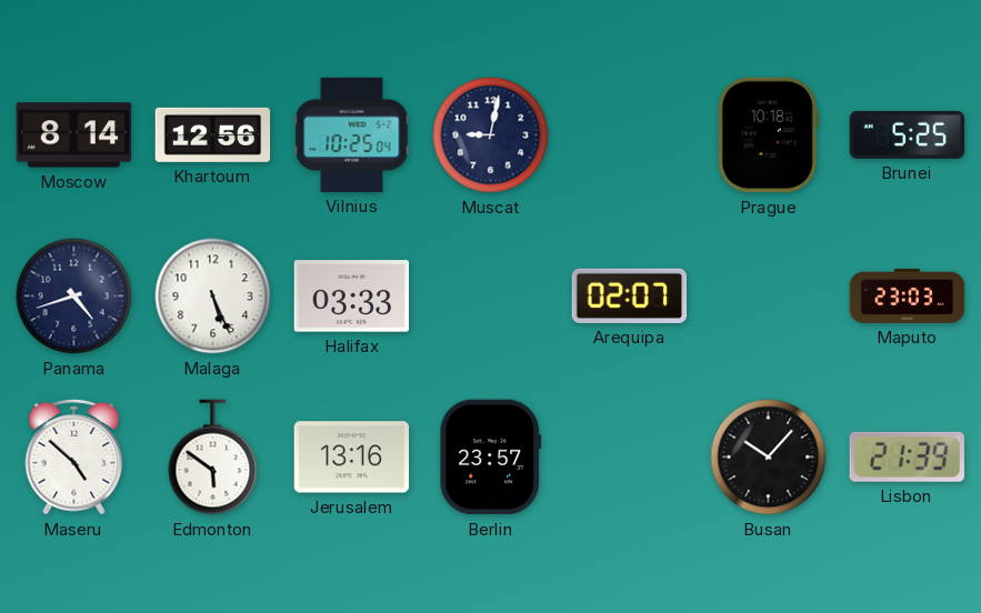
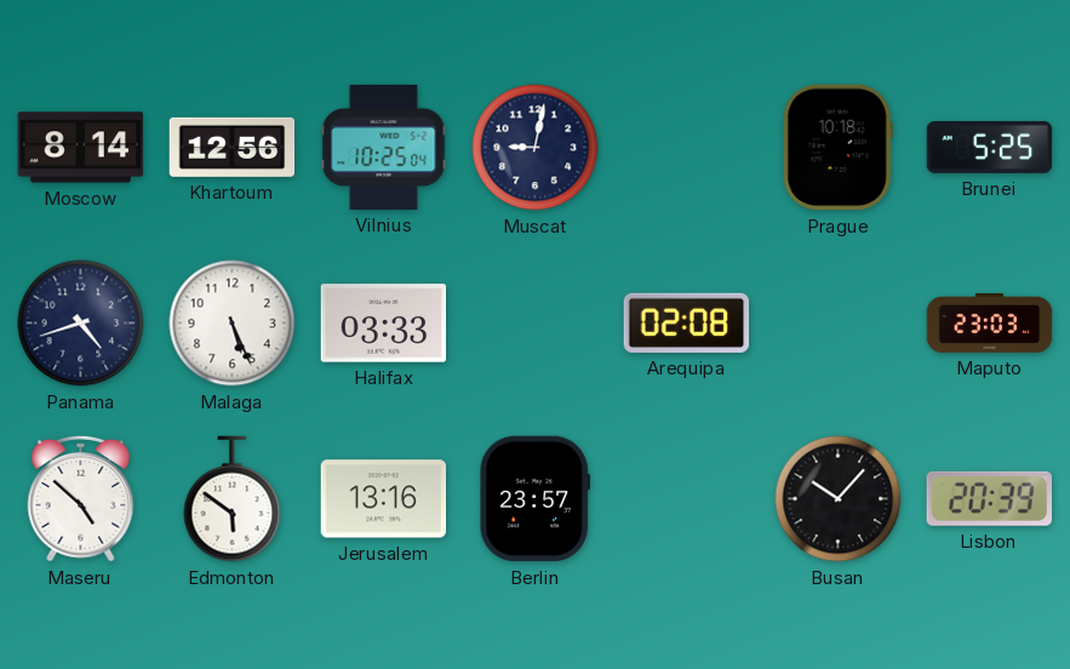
Arequipa: 02:07 -> 02:08 (687, 322)
Lisbon: 21:39 -> 20:39 (989, 498)
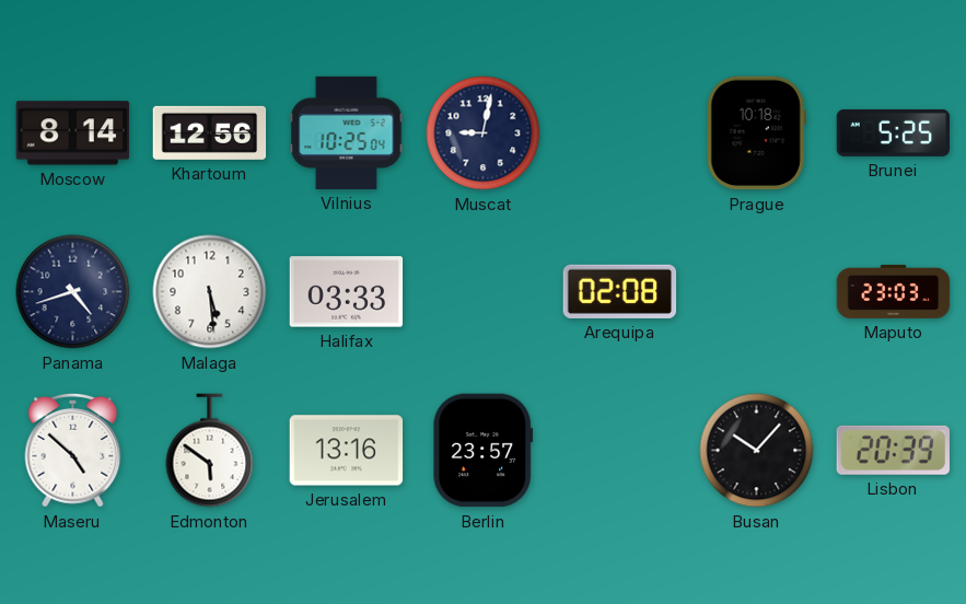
Malaga: 5:26 -> 5:29 (210, 292)
